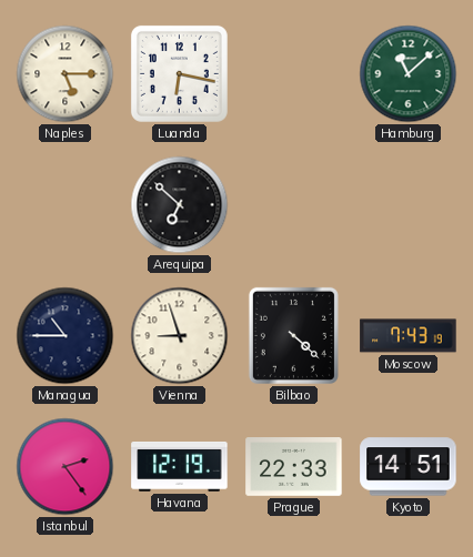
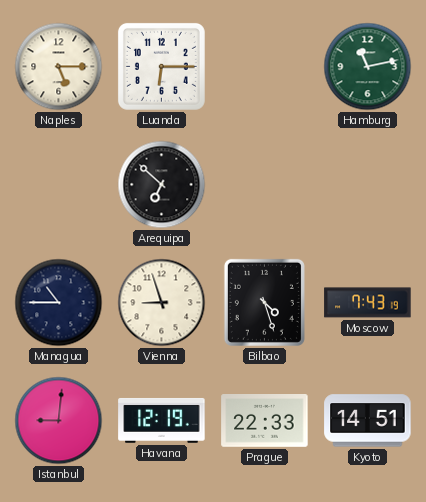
Luanda: 6:17 -> 6:15 (161, 66)
Hamburg: 11:08 -> 11:13 (368, 67)
Bilbao: 4:22 -> 4:27 (264, 302)
Istanbul: 2:24 -> 9:01 (59, 421)
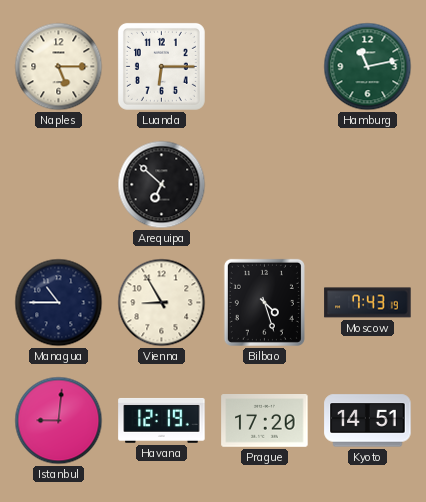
Vienna: 8:57 -> 8:55 (162, 303)
Prague: 22:33 -> 17:20 (265, 421)
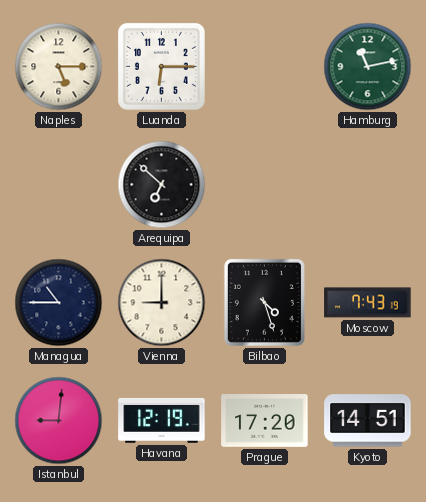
Vienna: 8:55 -> 9:00 (162, 303)
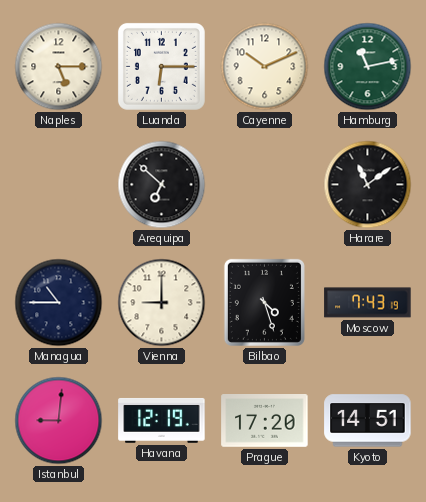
Cayenne: none -> 10:11 (265, 67)
Harare: none -> 11:09 (368, 185)
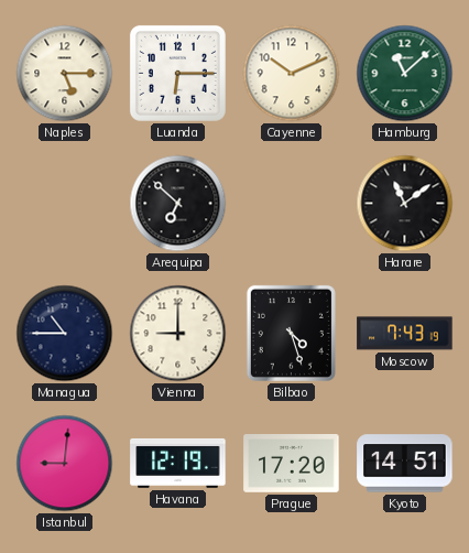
Hamburg: 11:13 -> 11:08 (405, 74)
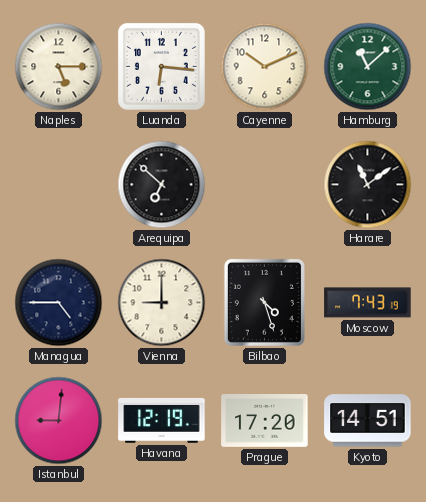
Luanda: 6:15 -> 6:16 (161, 66)
Managua: 10:45 -> 4:45 (59, 303)
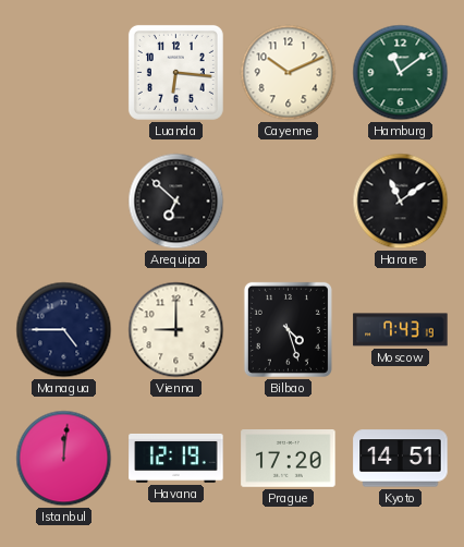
Naples: 5:15 -> none (59, 67)
Hamburg: 11:08 -> 11:09 (401, 73)
Istanbul: 9:01 -> 12:01 (64, 459)
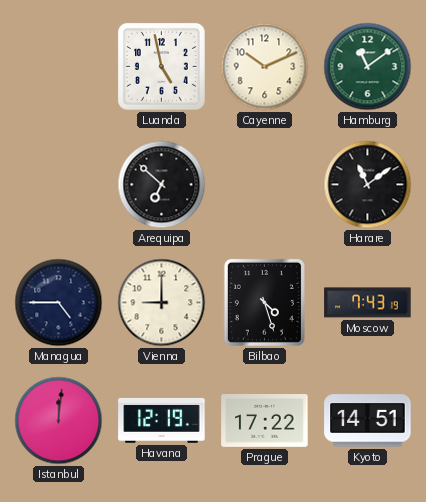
Luanda: 6:16 -> 4:58 (161, 66)
Prague: 17:20 -> 17:22 (265, 421)
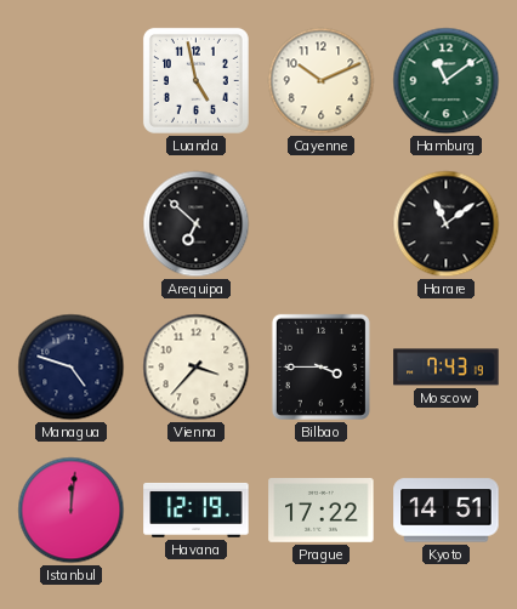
Managua: 4:45 -> 4:48 (72, 368)
Vienna: 9:00 -> 3:37 (197, 368)
Bilbao: 4:27 -> 3:45 (320, 366)
